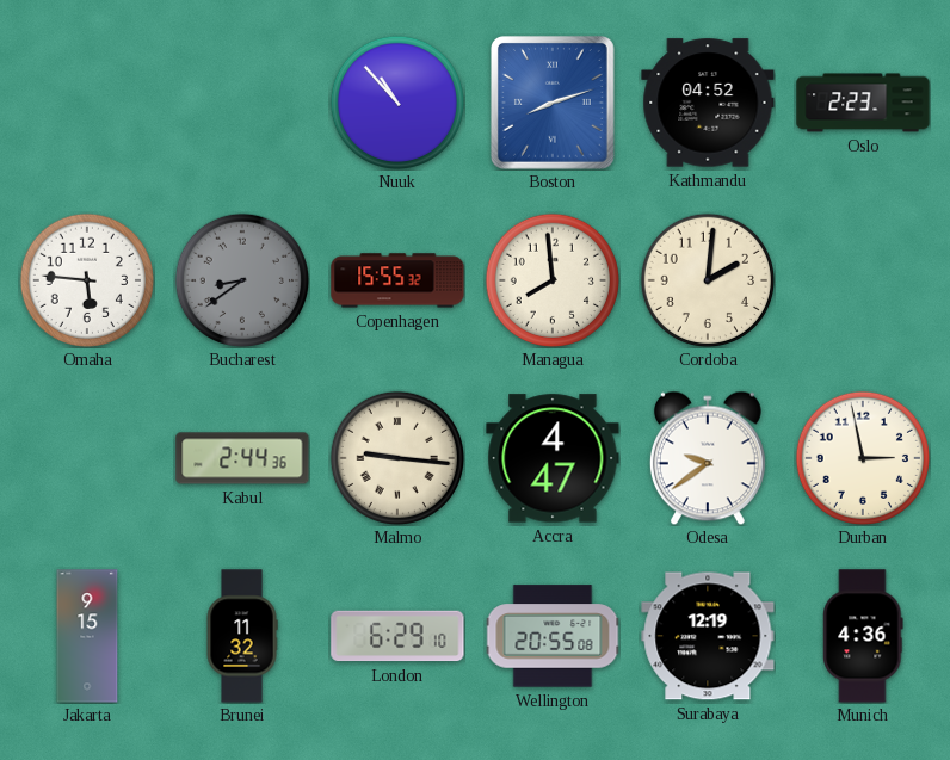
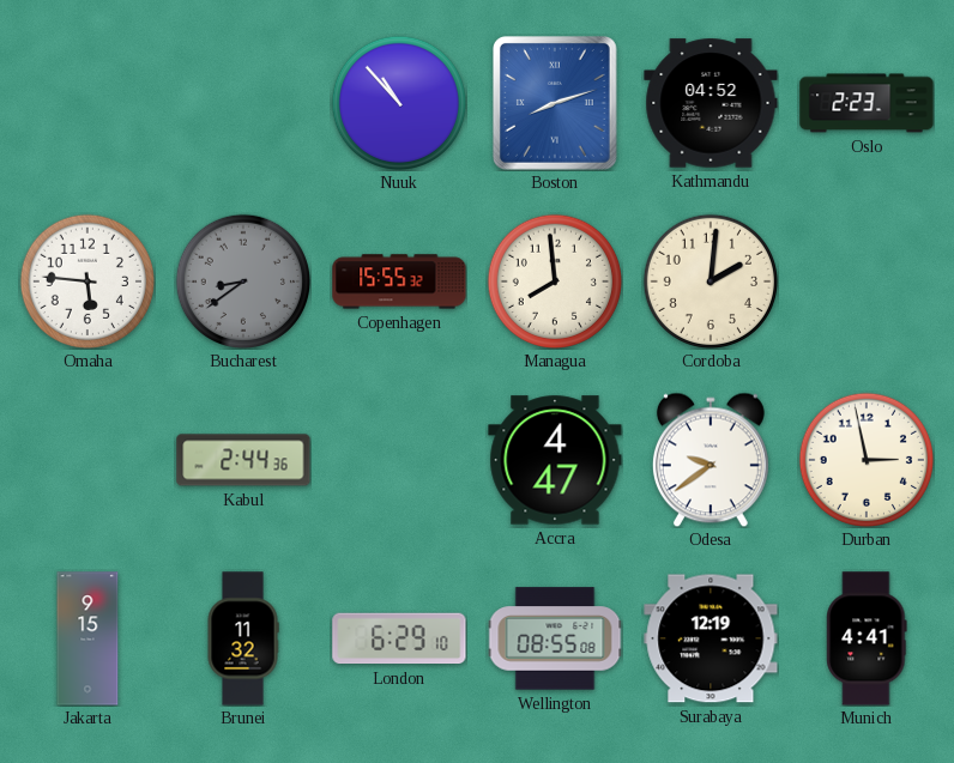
Malmo: 9:16 -> none (396, 457)
Wellington: 20:55 -> 08:55 (555, 638)
Munich: 4:36 -> 4:41 (867, 638)
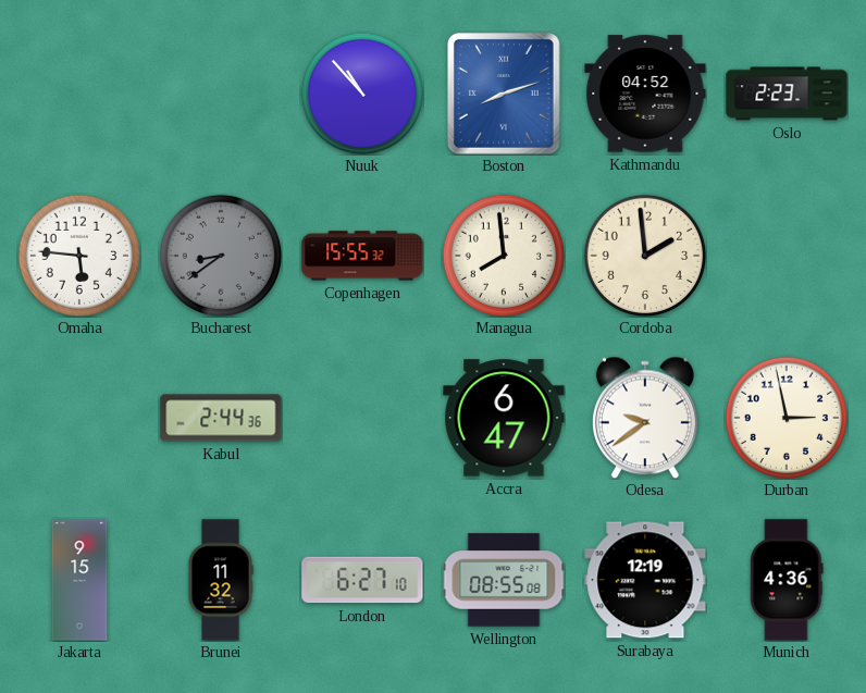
Cordoba: 2:01 -> 1:59 (644, 255)
Accra: 4:47 -> 6:47 (504, 418)
London: 6:29 -> 6:27 (362, 580)
Munich: 4:41 -> 4:36 (787, 580)
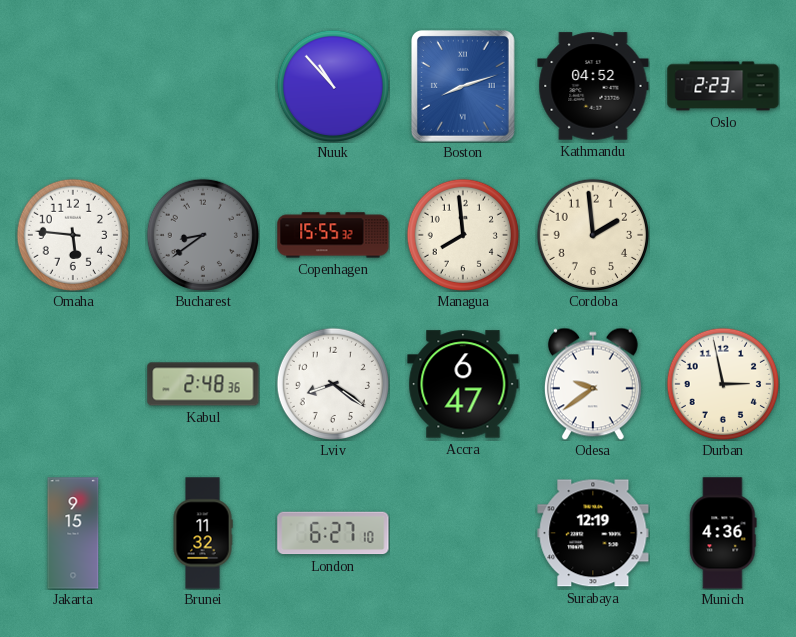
Kabul: 2:44 -> 2:48 (203, 384)
Lviv: none -> 8:21 (332, 383)
Wellington: 08:55 -> none (504, 580)
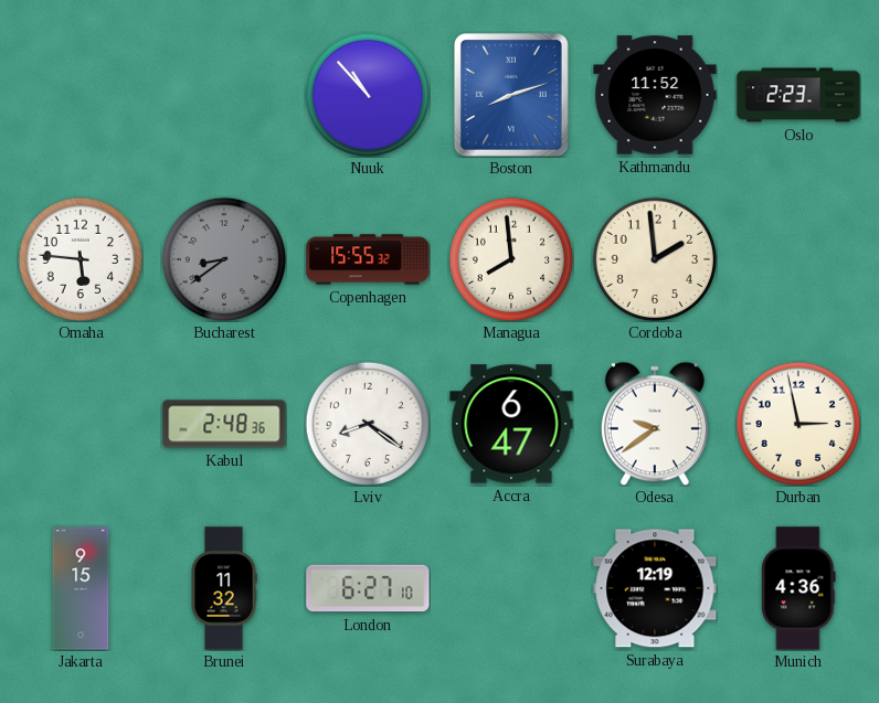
Kathmandu: 04:52 -> 11:52 (655, 95)
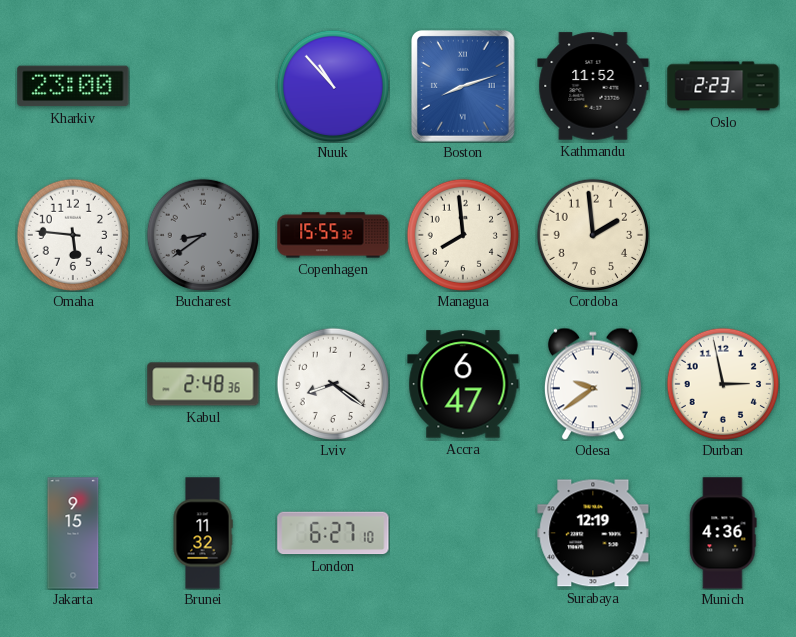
Kharkiv: none -> 23:00 (73, 86)
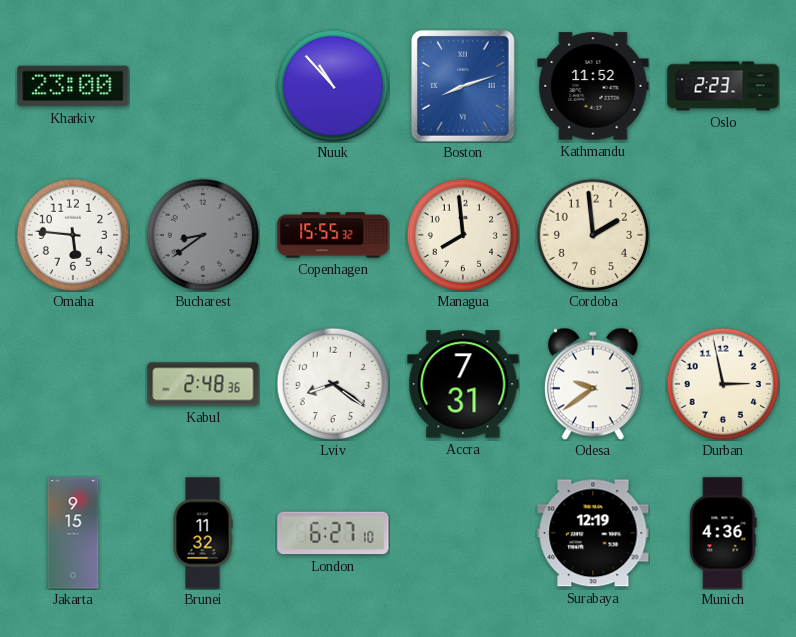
Accra: 6:47 -> 7:31 (463, 384)
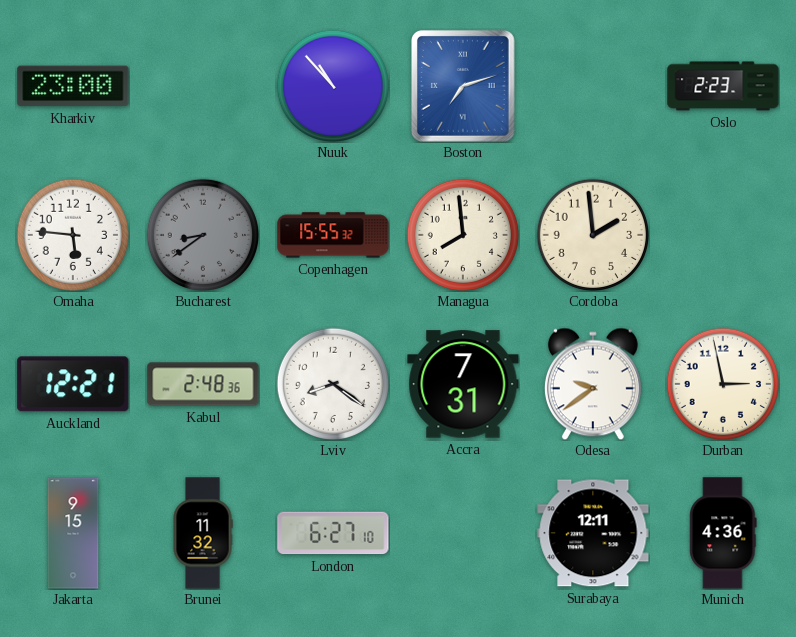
Boston: 8:12 -> 7:12 (464, 87)
Kathmandu: 11:52 -> none (593, 86)
Auckland: none -> 12:21 (73, 384)
Surabaya: 12:19 -> 12:11 (593, 533)
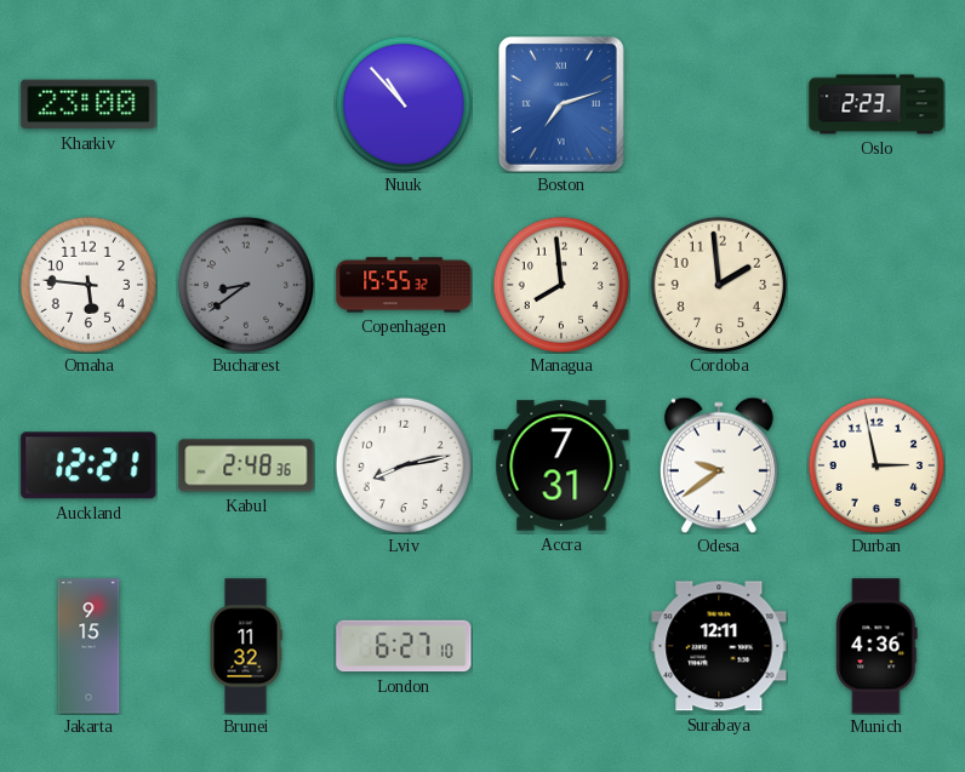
Lviv: 8:21 -> 8:13 (402, 464)
